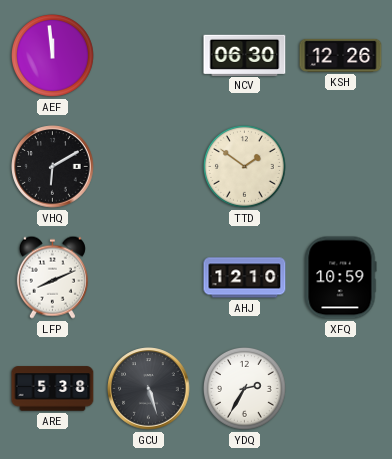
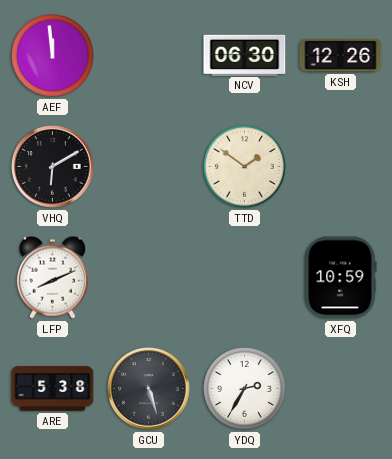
AHJ: 12:10 -> none (245, 278)
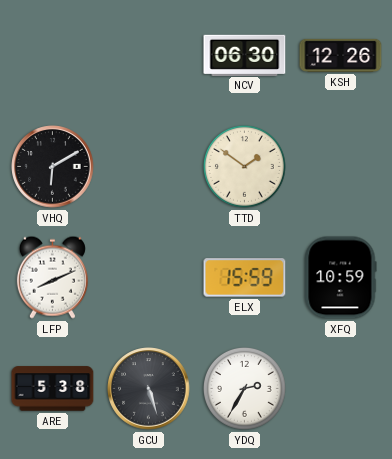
AEF: 11:59 -> none (52, 55)
ELX: none -> 15:59 (245, 278)
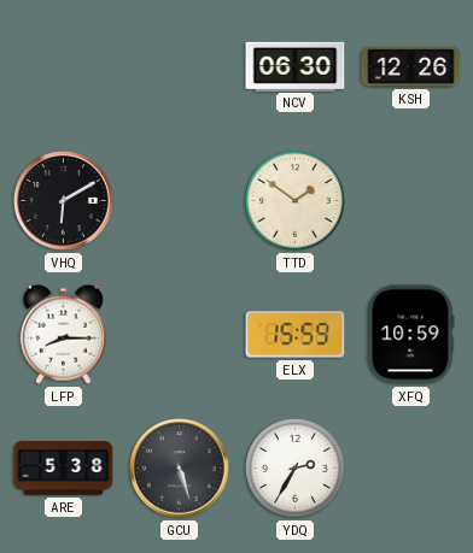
LFP: 8:11 -> 8:15 (63, 334)
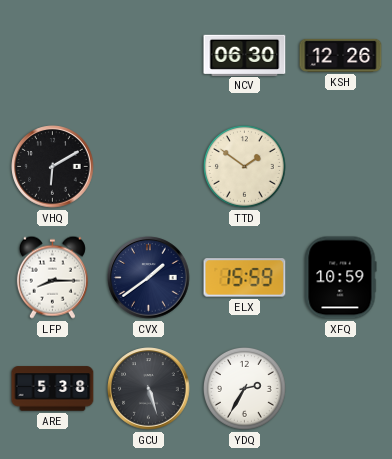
CVX: none -> 1:39 (149, 278)
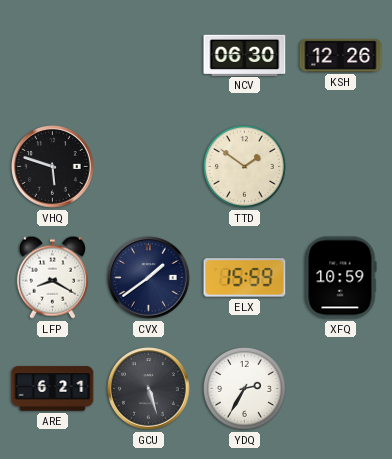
VHQ: 6:10 -> 5:48 (53, 167)
LFP: 8:15 -> 8:20 (52, 277)
ARE: 5:38 -> 6:21 (53, 389)
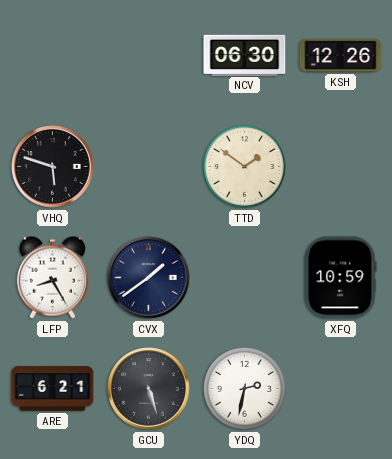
LFP: 8:20 -> 8:25 (52, 277)
ELX: 15:59 -> none (245, 278)
YDQ: 2:35 -> 2:32 (244, 388)
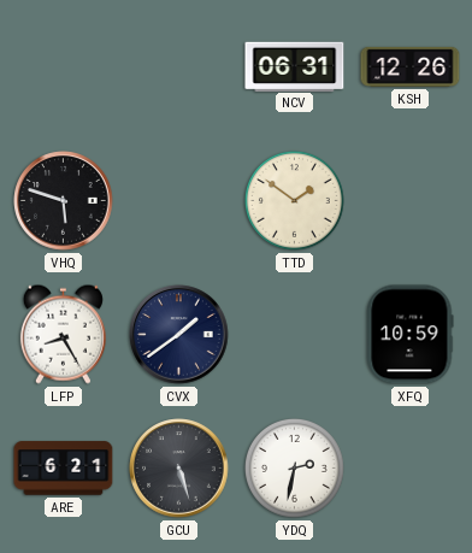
NCV: 06:30 -> 06:31 (295, 66)
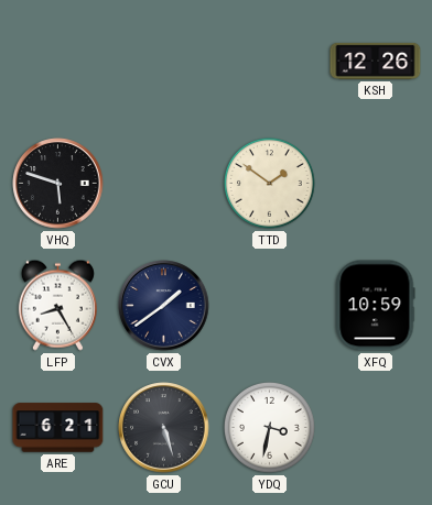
NCV: 06:31 -> none (295, 66)
YDQ: 2:32 -> 3:32 (269, 427)
